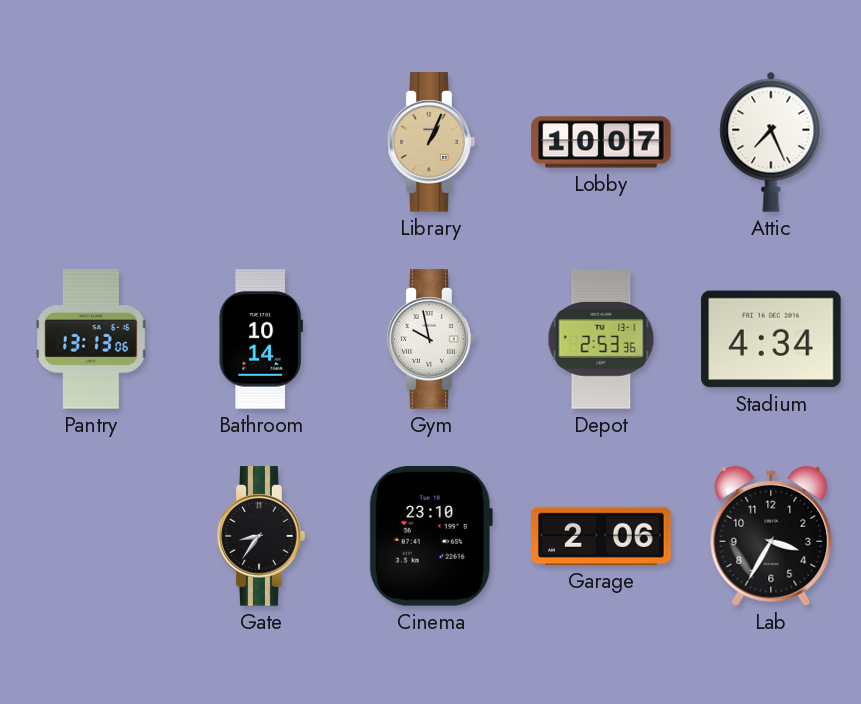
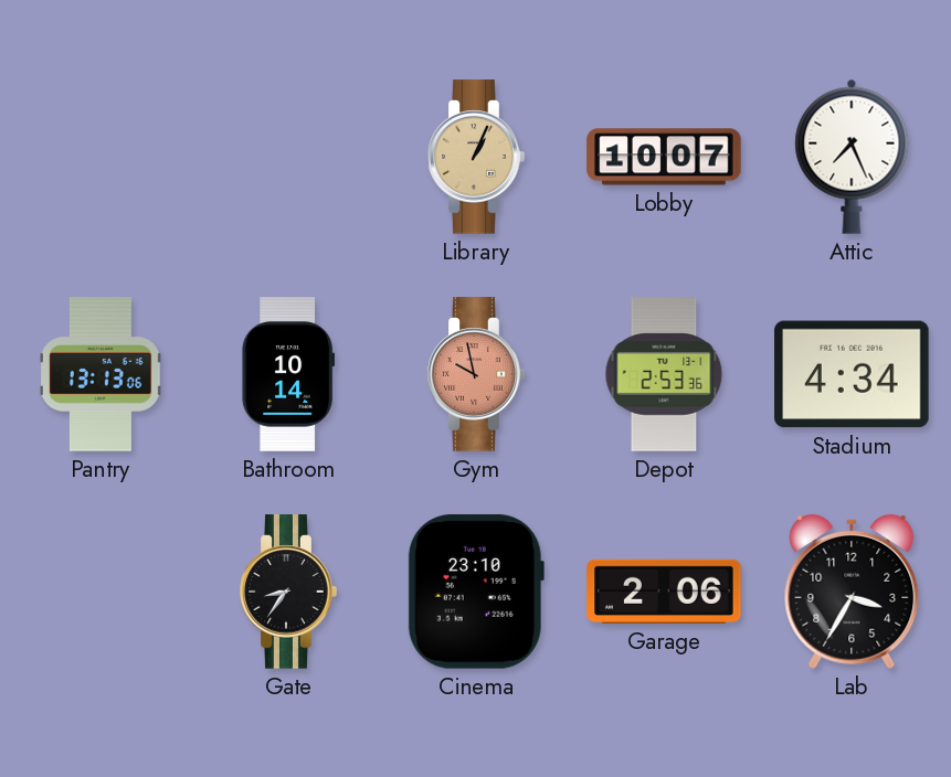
Gym dial: white -> salmon (476, 374)
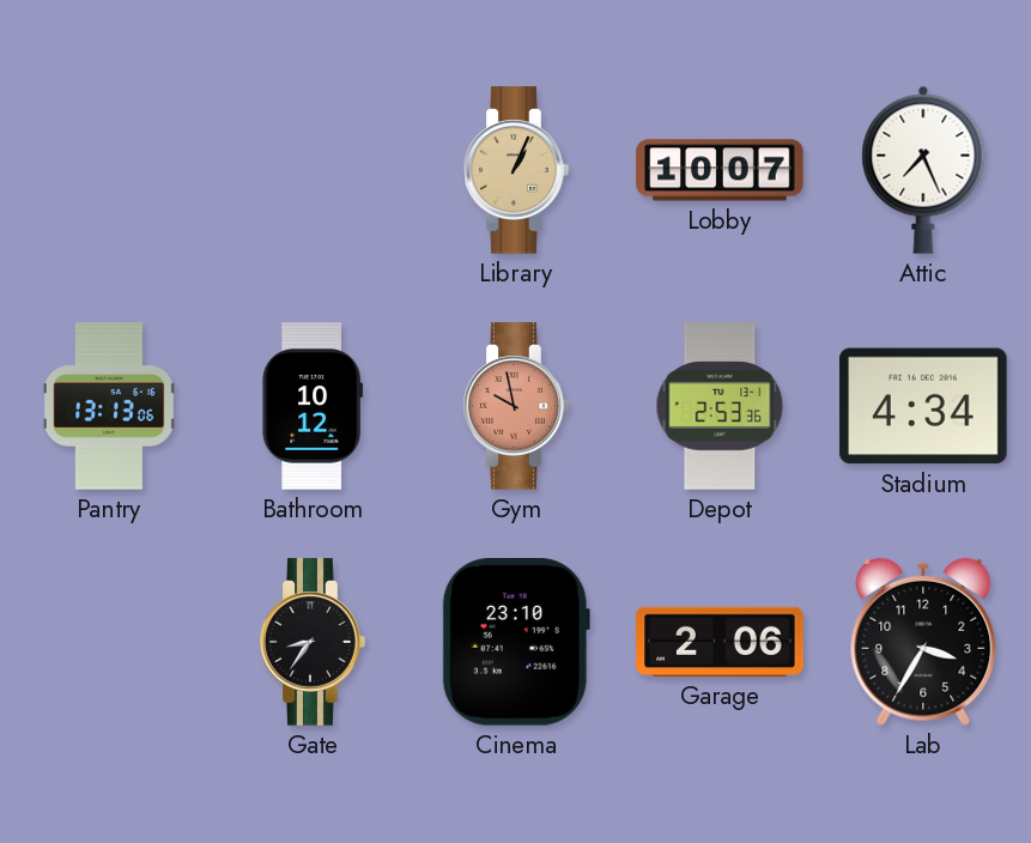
Bathroom: 10:14 -> 10:12 (313, 406)
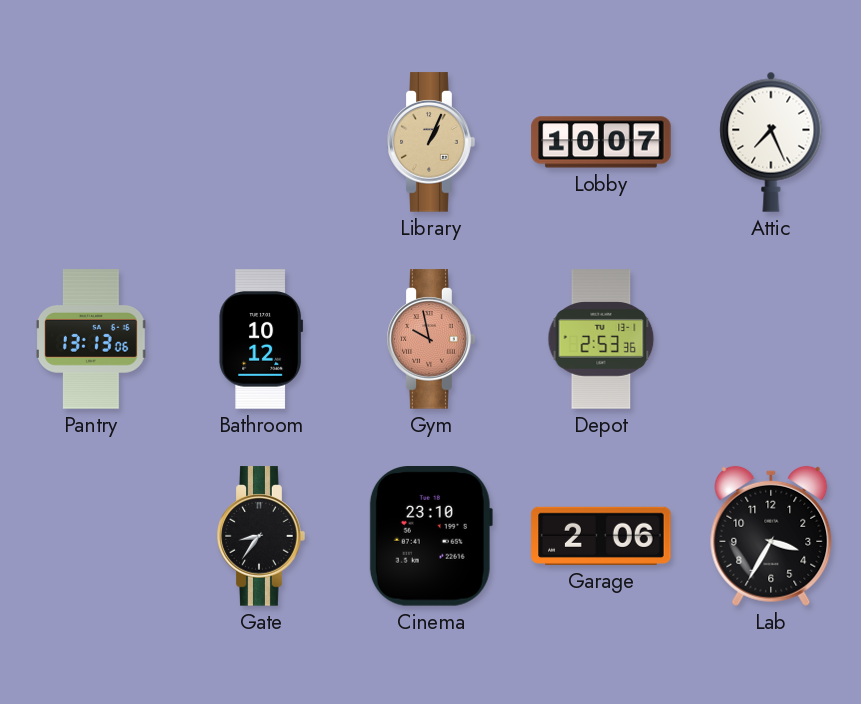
Stadium: 4:34 -> none (923, 406)
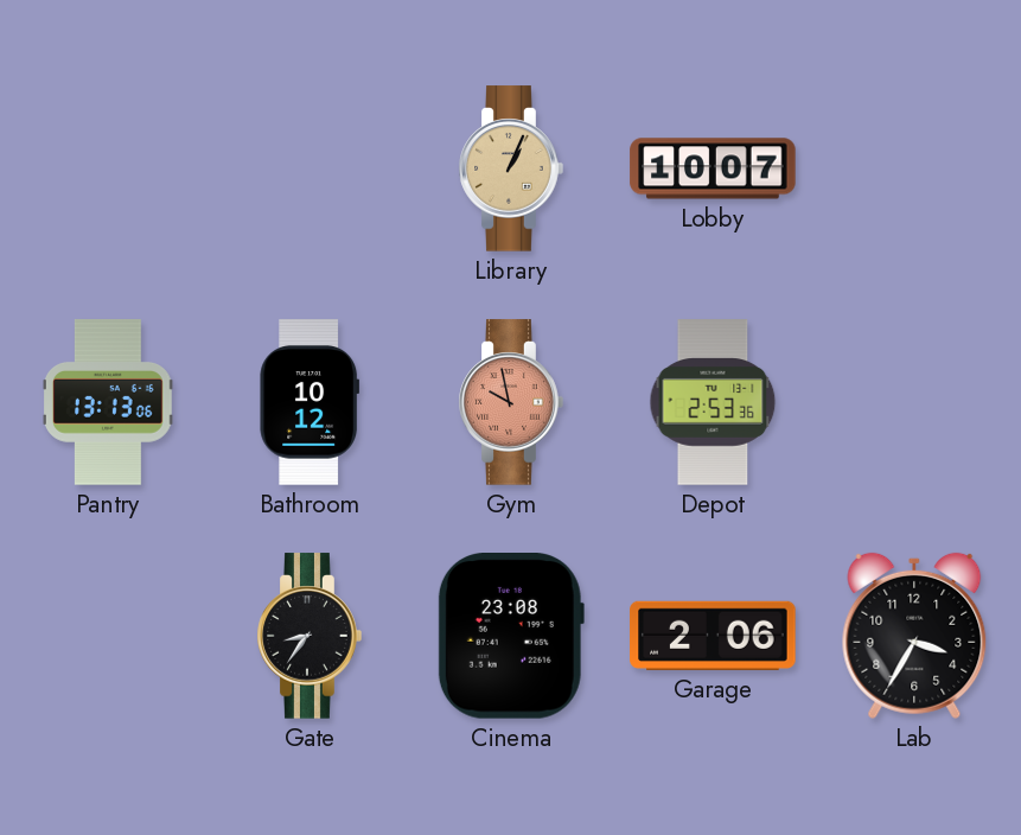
Attic: 7:26 -> none (771, 142)
Cinema: 23:10 -> 23:08 (511, 637)
